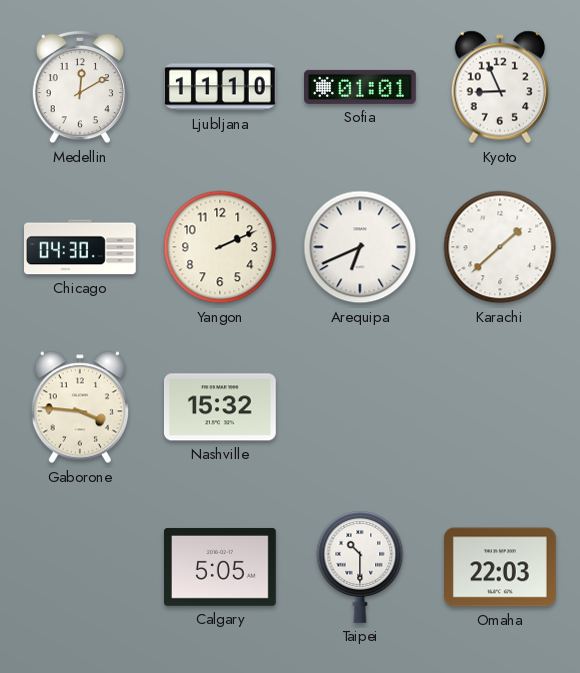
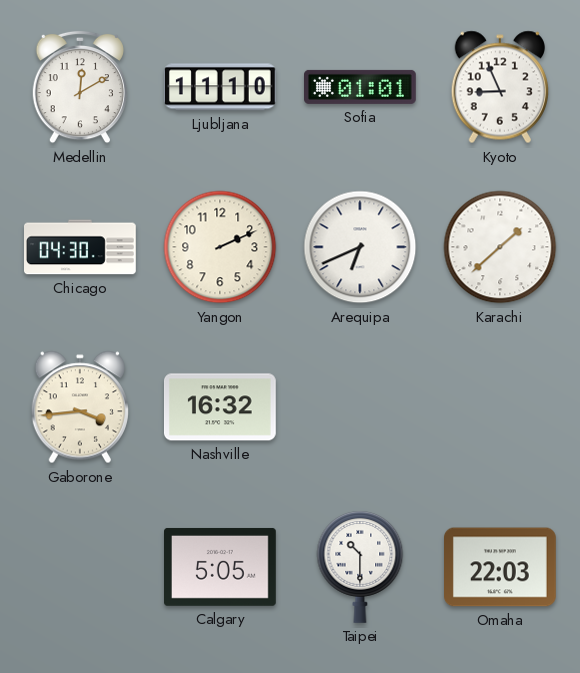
Gaborone: 3:46 -> 3:44 (80, 407)
Nashville: 15:32 -> 16:32 (221, 407)
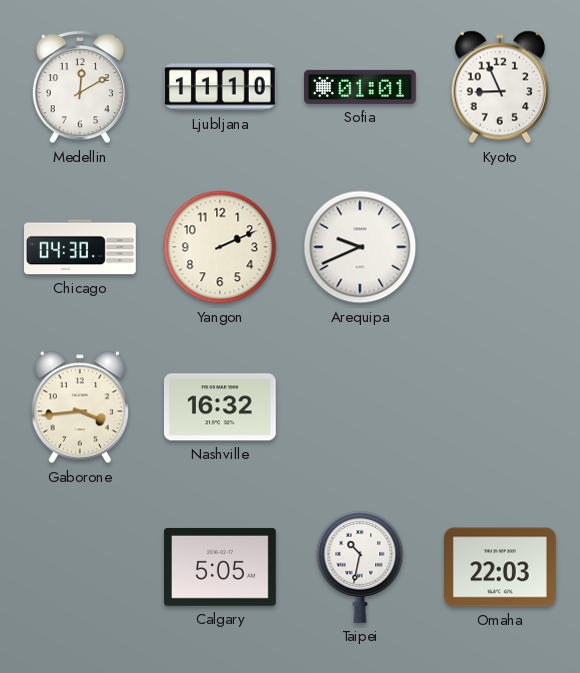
Arequipa: 6:41 -> 9:41 (360, 247)
Karachi: 1:38 -> none (500, 247)
Taipei: 10:30 -> 10:32 (360, 567)
